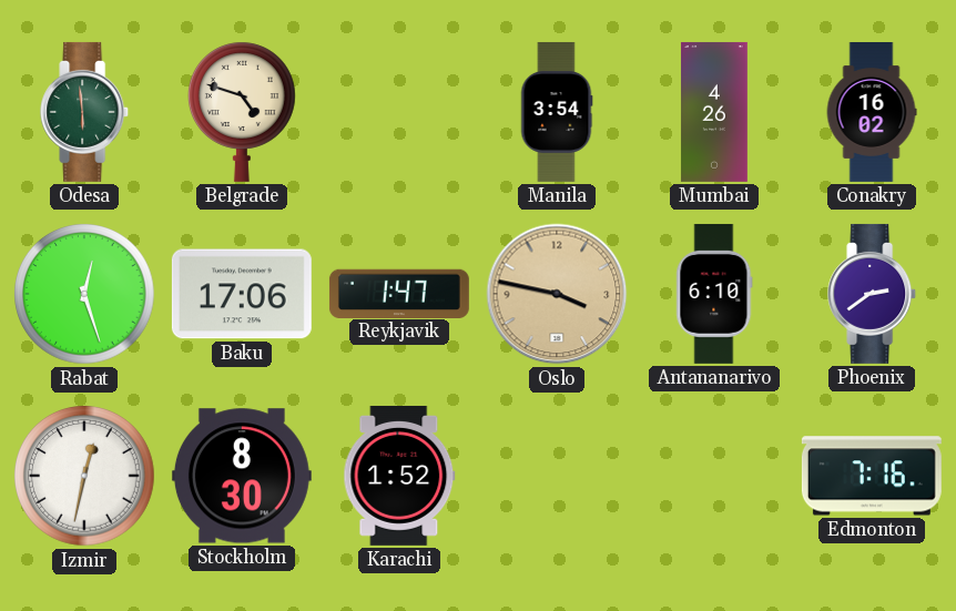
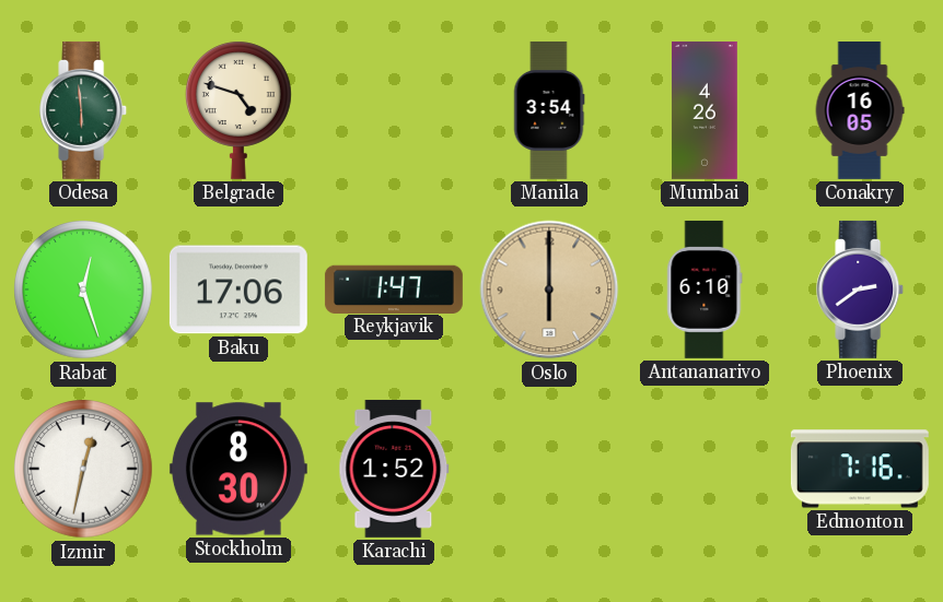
Conakry: 16:02 -> 16:05 (860, 111)
Oslo: 3:47 -> 6:00 (549, 290)
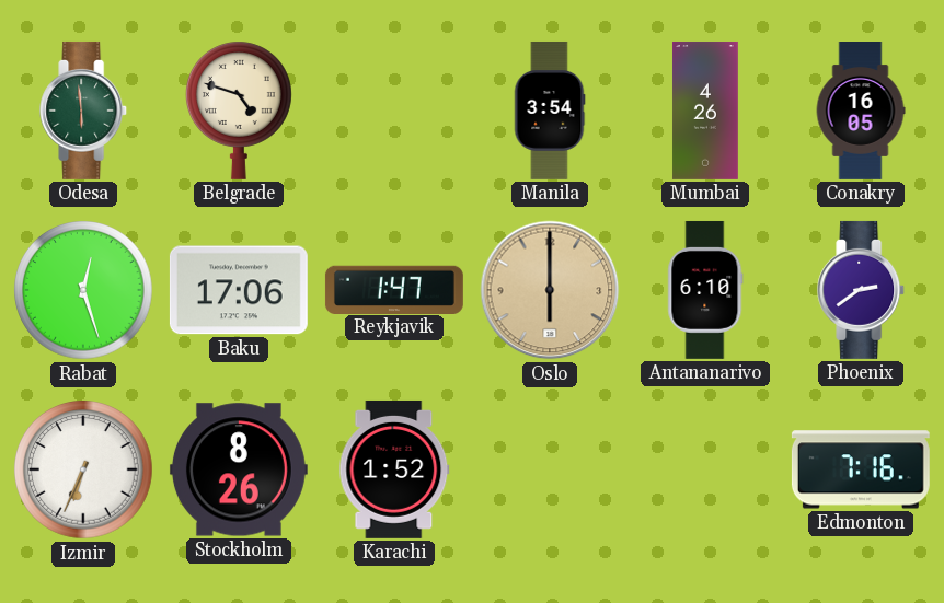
Izmir: 12:32 -> 6:34 (84, 469)
Stockholm: 8:30 -> 8:26 (239, 469)
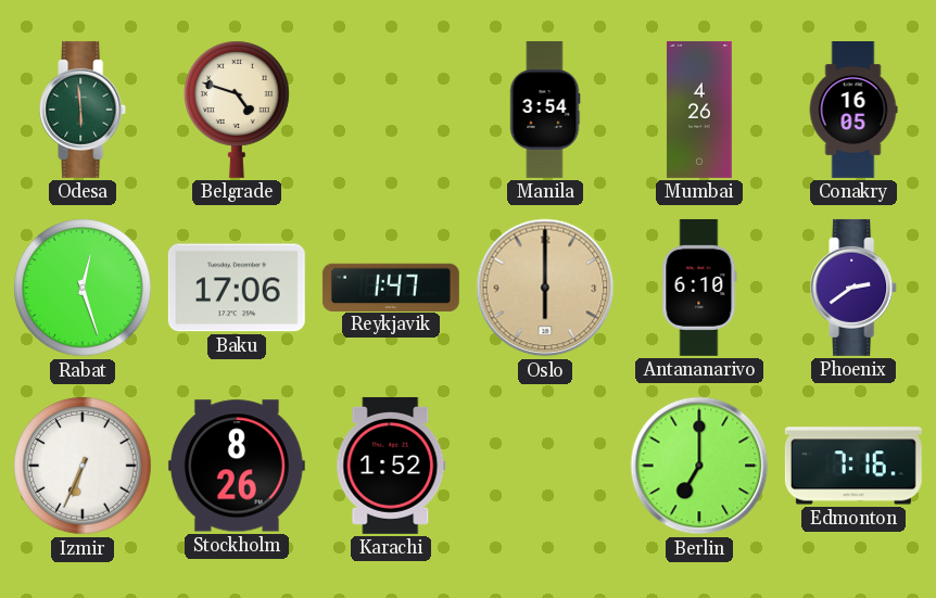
Berlin: none -> 7:00 (699, 466)
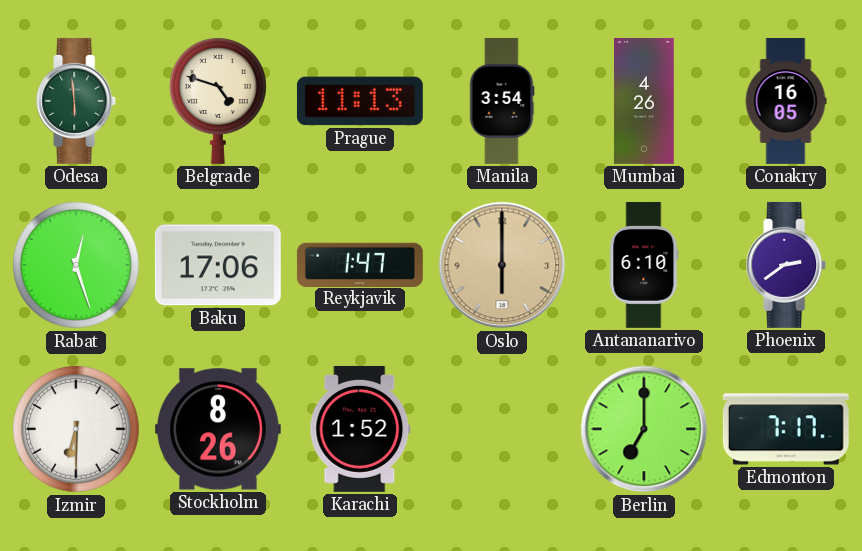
Prague: none -> 11:13 (360, 101)
Izmir: 6:34 -> 6:30 (77, 429)
Edmonton: 7:16 -> 7:17 (786, 429)
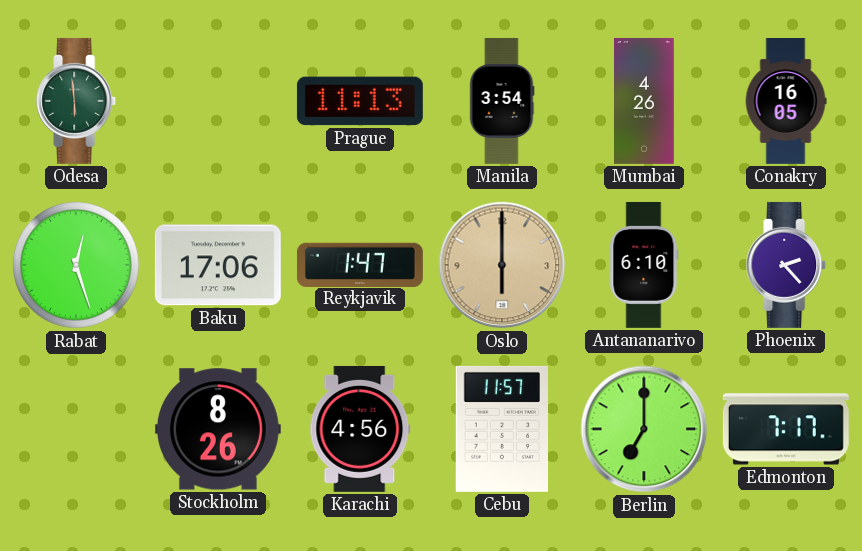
Belgrade: 4:48 -> none (218, 101)
Phoenix: 2:39 -> 2:23 (787, 265)
Izmir: 6:30 -> none (77, 429)
Karachi: 1:52 -> 4:56 (360, 429)
Cebu: none -> 11:57 (501, 429)
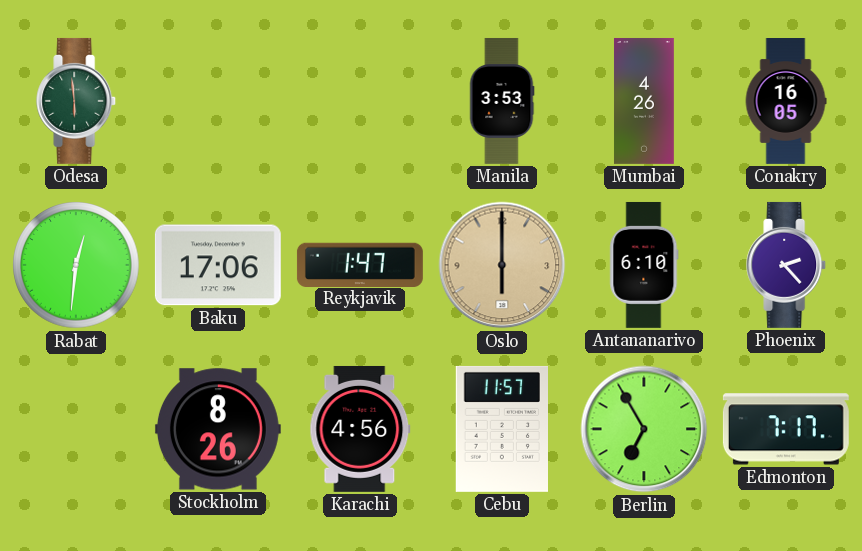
Prague: 11:13 -> none (360, 101)
Manila: 3:54 -> 3:53 (502, 101)
Rabat: 12:27 -> 12:31 (77, 265)
Berlin: 7:00 -> 6:55 (644, 429)
